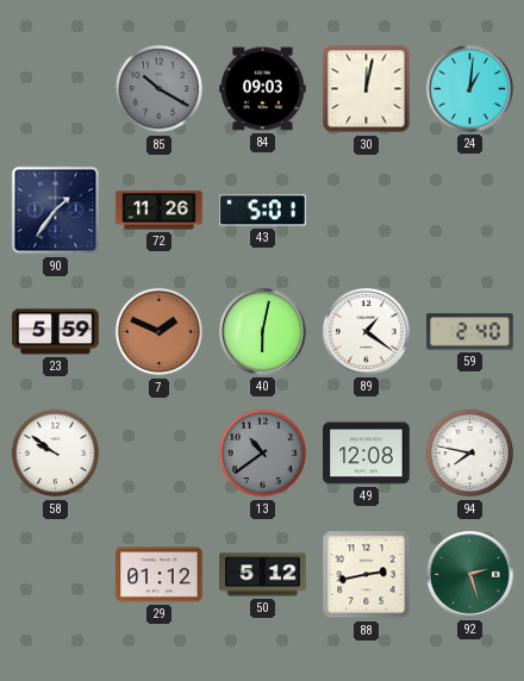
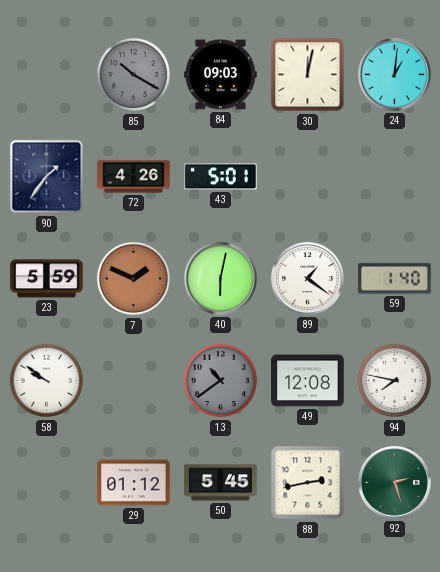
72: 11:26 -> 4:26 (134, 177)
59: 2:40 -> 1:40 (395, 279)
50: 5:12 -> 5:45 (221, 483)
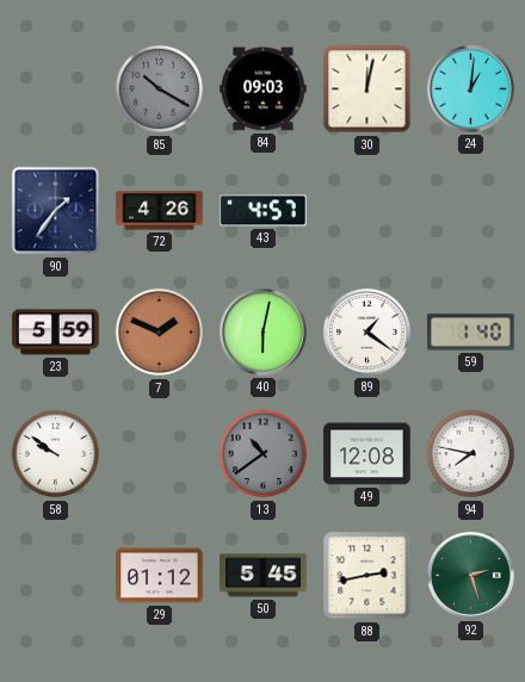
43: 5:01 -> 4:57 (264, 211)
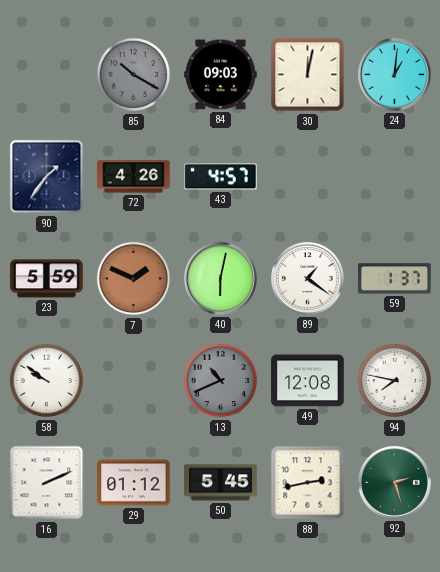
59: 1:40 -> 1:37 (395, 279)
13: 10:39 -> 10:41 (221, 381)
16: none -> 2:11 (47, 483)
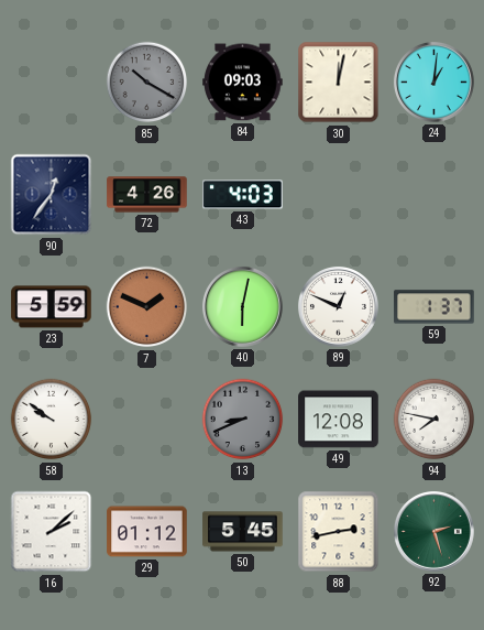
90: 1:36 -> 12:36 (52, 195)
43: 4:57 -> 4:03 (243, 195)
89: 1:21 -> 12:49 (339, 307)
13: 10:41 -> 8:41 (243, 420)
16: 2:11 -> 2:08 (52, 532)
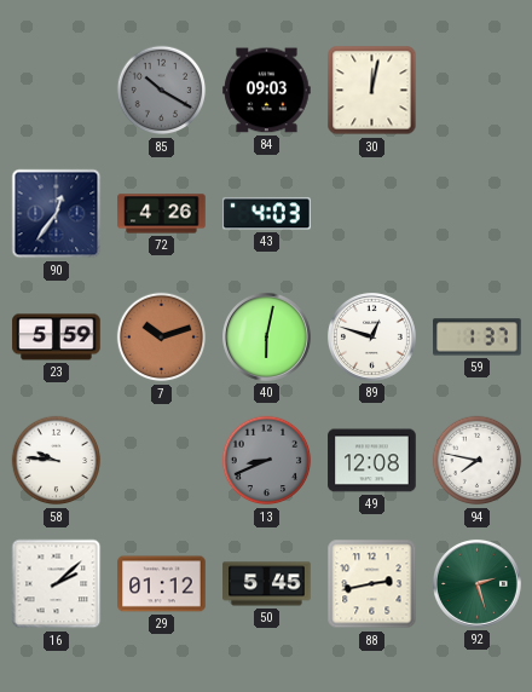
24: 1:01 -> none (435, 83)
7: 1:49 -> 10:12 (162, 338)
89: 12:49 -> 12:48 (372, 338)
58: 9:51 -> 9:46 (57, 461)
